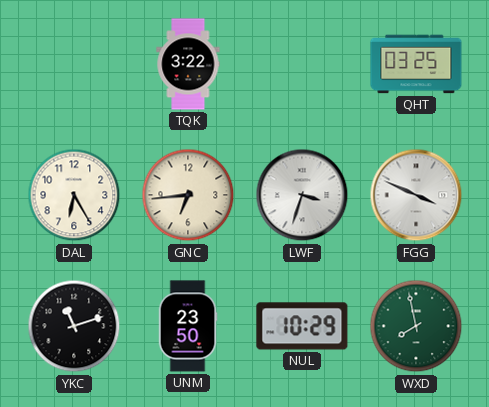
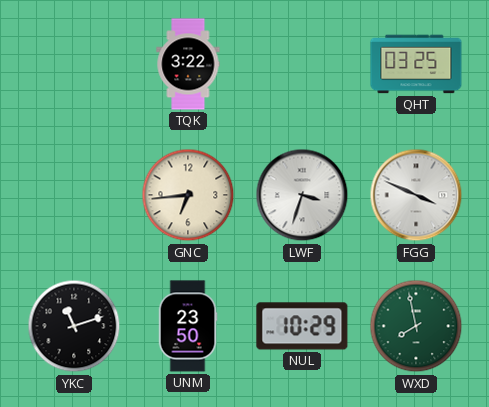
DAL: 6:25 -> none (74, 195)
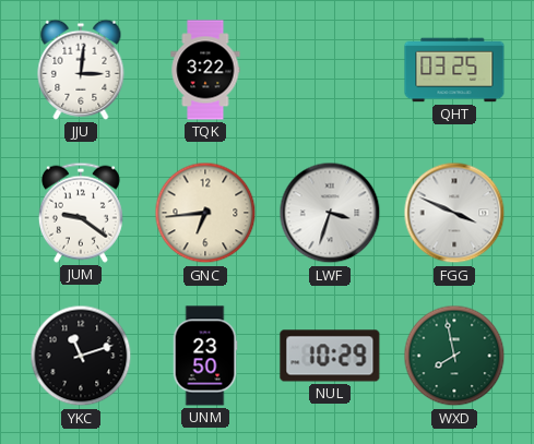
JJU: none -> 3:01 (81, 70)
JUM: none -> 9:21 (81, 213)
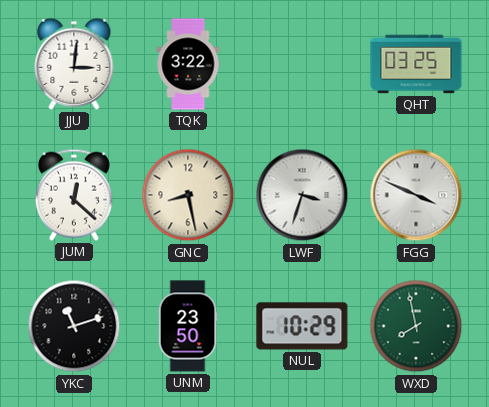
JUM: 9:21 -> 12:22 (74, 195)
GNC: 6:44 -> 8:28 (188, 195)
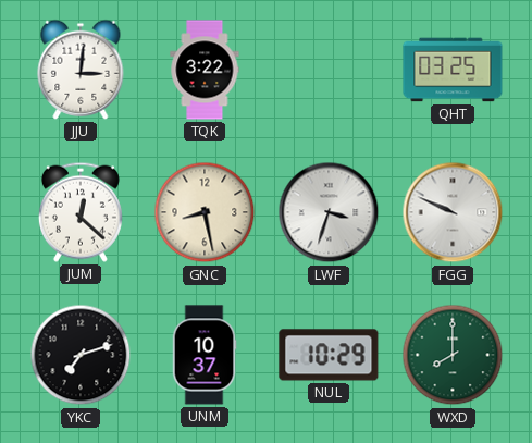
FGG: 3:49 -> 9:49 (453, 212)
YKC: 11:12 -> 7:12 (81, 355)
UNM: 23:50 -> 10:37 (205, 355)
WXD: 7:58 -> 8:00 (453, 355)
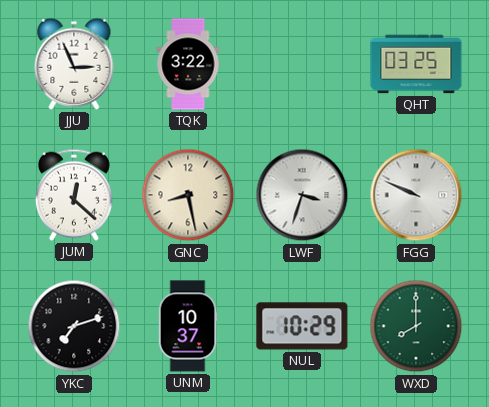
JJU: 3:01 -> 2:56 (74, 64)
